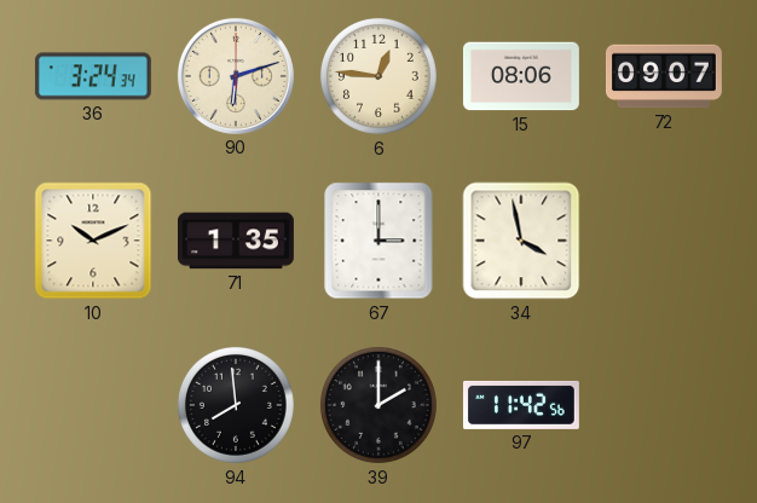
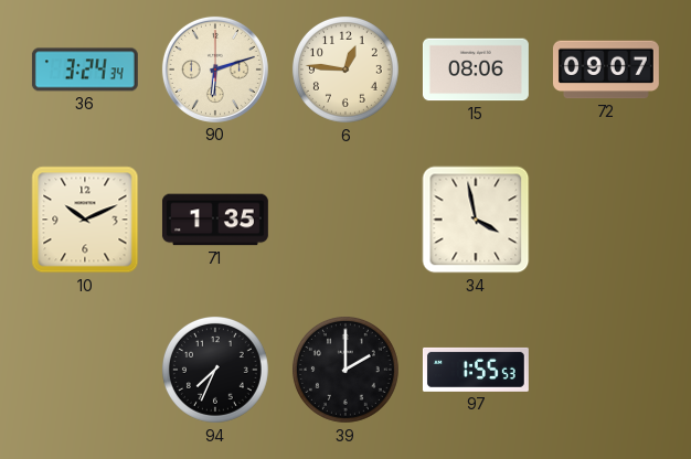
67: 3:00 -> none (379, 241)
94: 7:59 -> 7:34 (215, 370)
97: 11:42 -> 1:55 (476, 370)
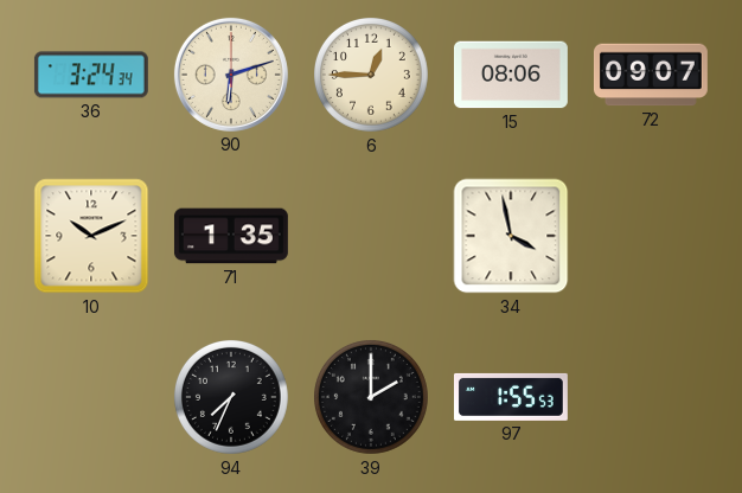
6: 12:46 -> 12:45 (371, 75)
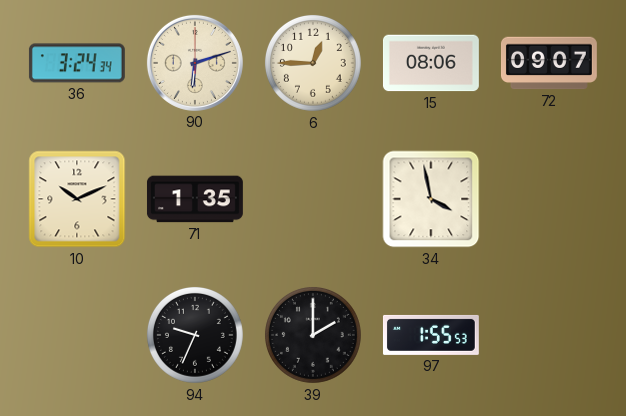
94: 7:34 -> 9:34 (195, 335)
